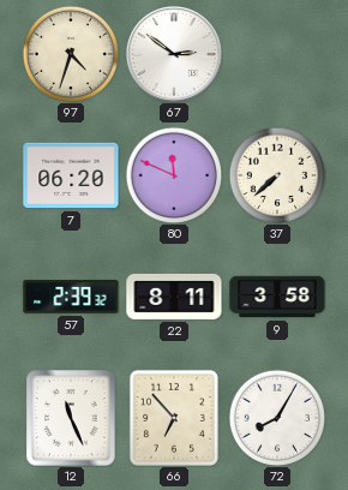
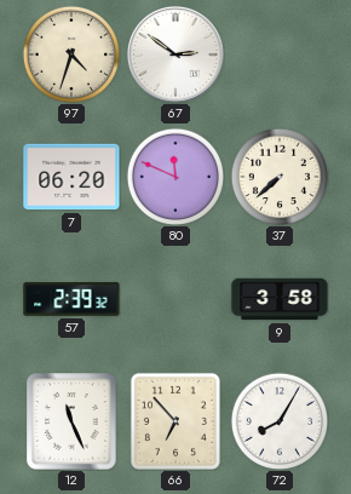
22: 8:11 -> none (174, 297)
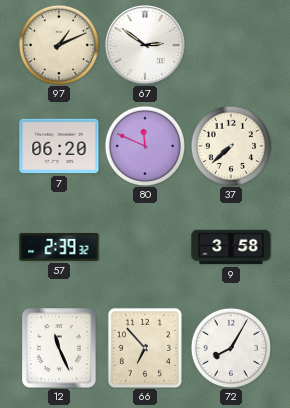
97: 4:33 -> 1:11 (58, 44)
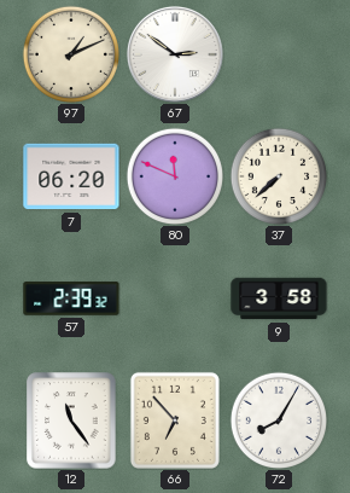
12: 11:26 -> 11:24 (71, 420)
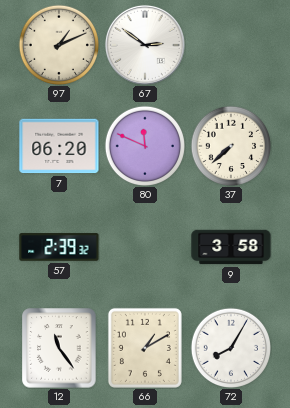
66: 6:53 -> 1:10 (145, 348)
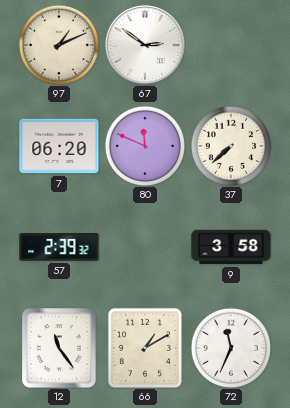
72: 8:05 -> 11:34 (230, 347)
